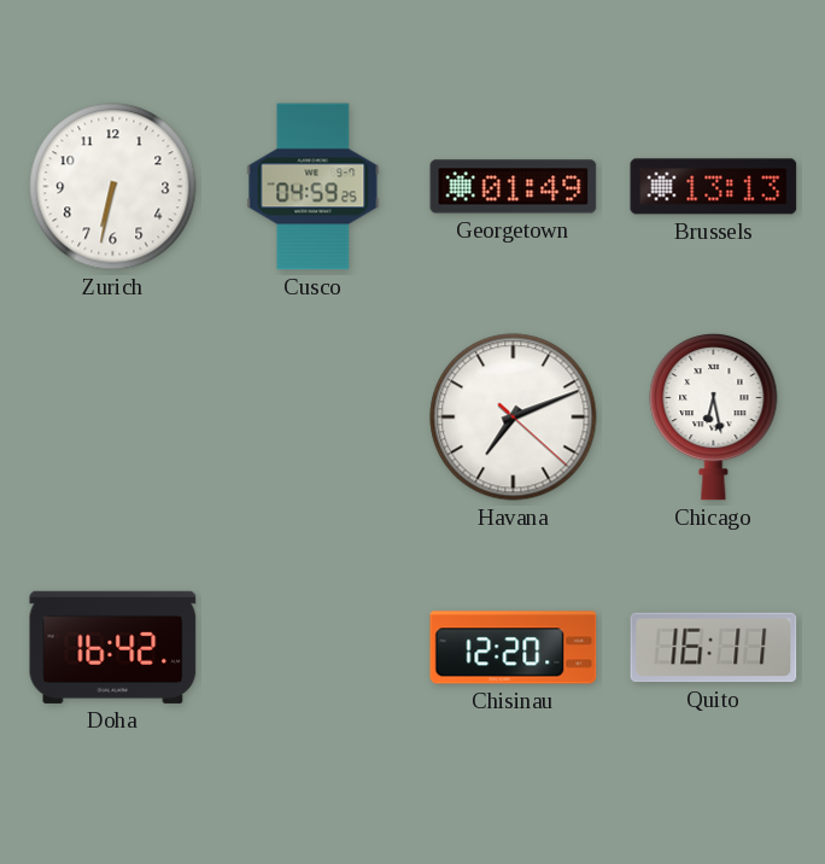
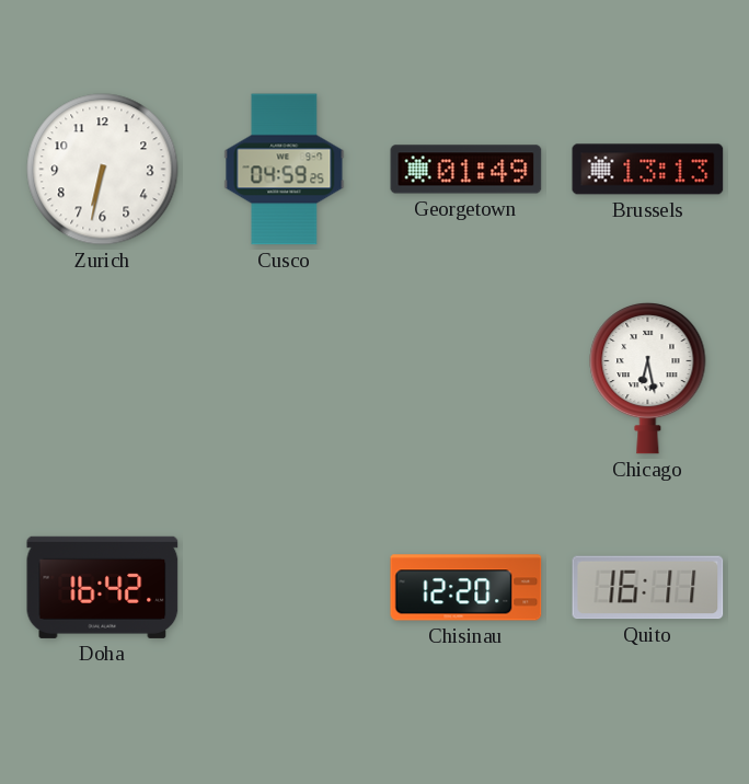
Havana: 7:11 -> none (514, 418)
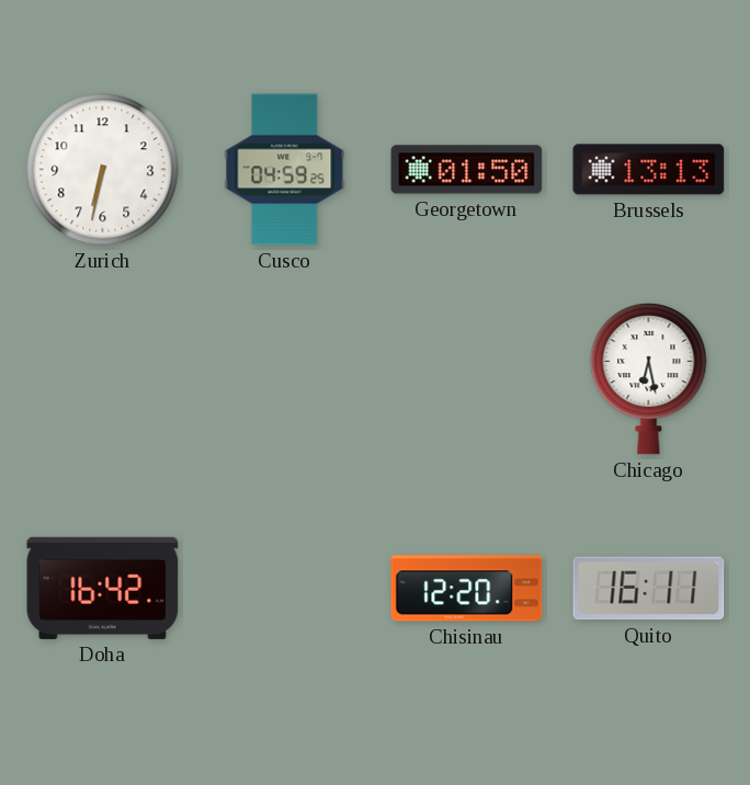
Georgetown: 01:49 -> 01:50 (467, 170)
